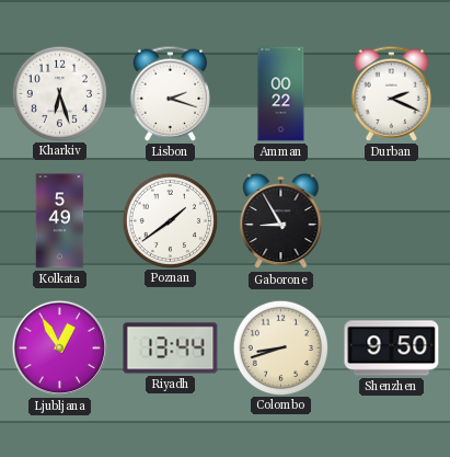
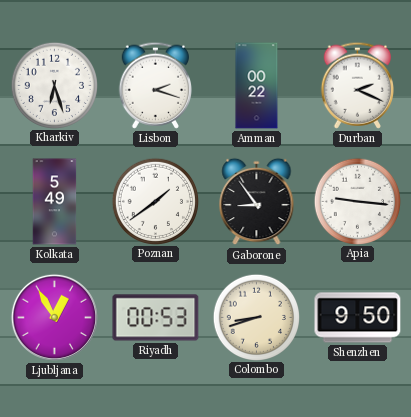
Gaborone: 8:55 -> 8:54 (257, 202)
Apia: none -> 9:16 (357, 201)
Riyadh: 13:44 -> 00:53 (156, 318)
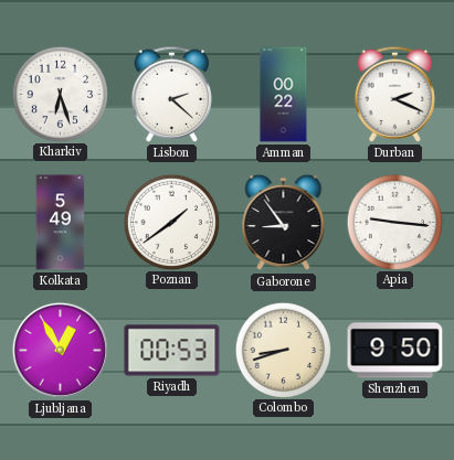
Lisbon: 2:18 -> 2:22 (171, 94)
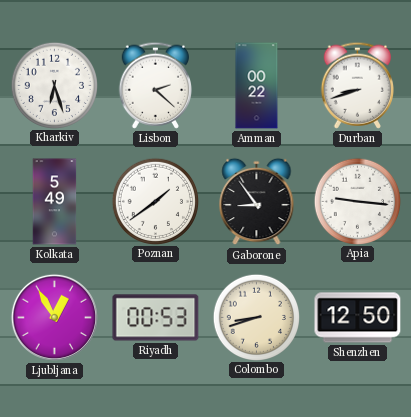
Durban: 2:19 -> 8:42 (357, 85)
Shenzhen: 9:50 -> 12:50 (358, 318)
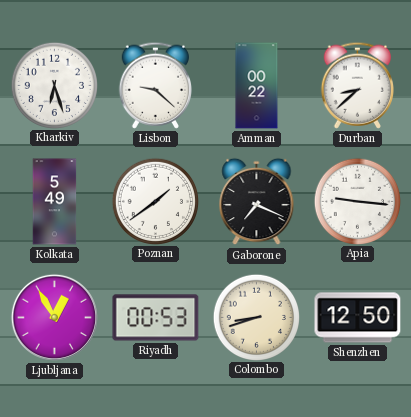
Lisbon: 2:22 -> 9:22 (155, 85)
Durban: 8:42 -> 8:38 (357, 85)
Gaborone: 8:54 -> 7:19 (257, 202)
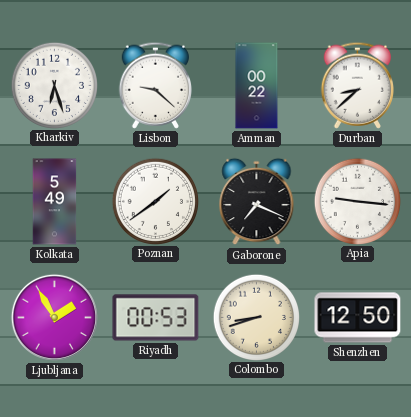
Ljubljana: 12:55 -> 1:55 (54, 317)
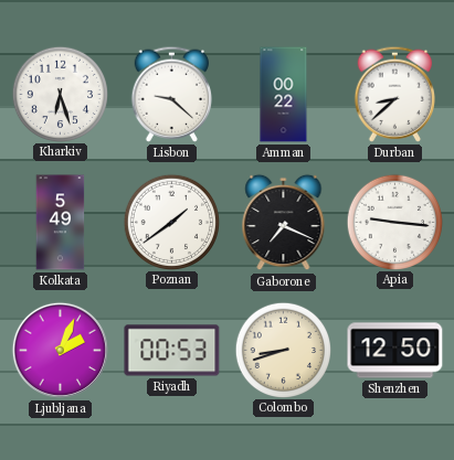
Ljubljana: 1:55 -> 2:04 (60, 350)
